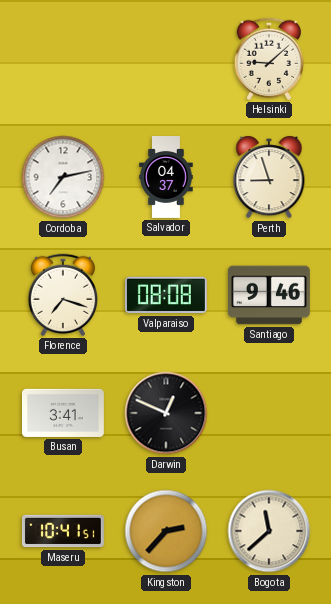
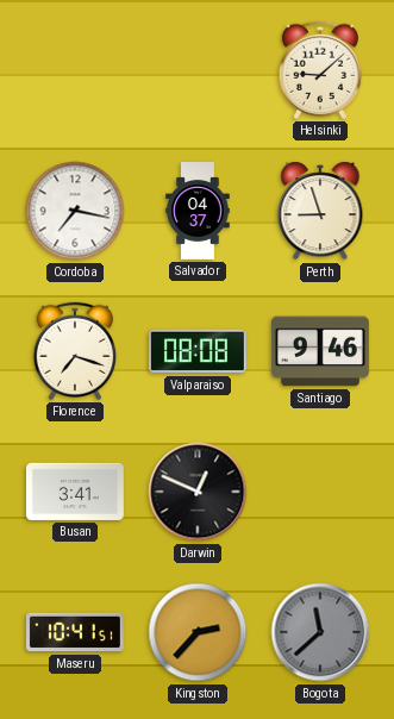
Cordoba: 7:13 -> 7:17 (75, 211)
Bogota dial: cream -> grey (320, 632)
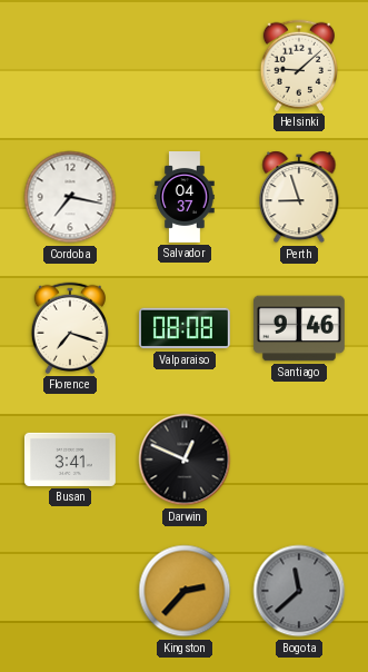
Maseru: 10:41 -> none (75, 632)
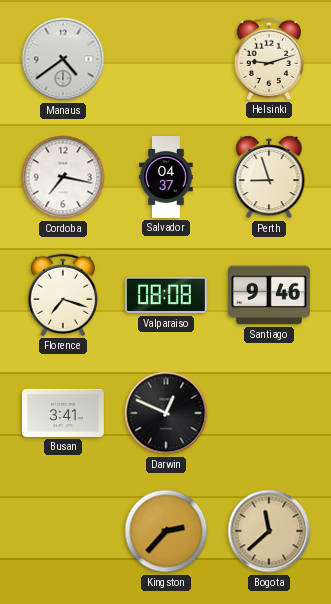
Manaus: none -> 4:39 (63, 59)
Helsinki: 9:08 -> 9:12 (268, 59)
Bogota dial: grey -> champagne (269, 531)
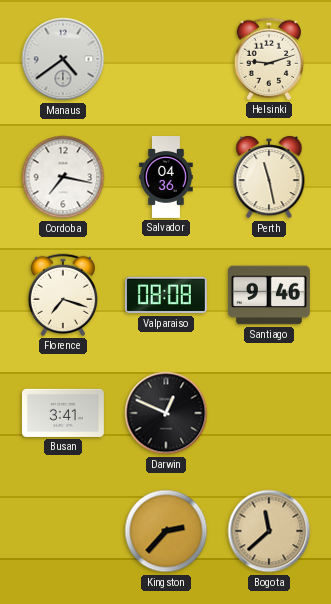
Salvador: 04:37 -> 04:36 (166, 178)
Perth: 8:57 -> 11:28 (269, 177)
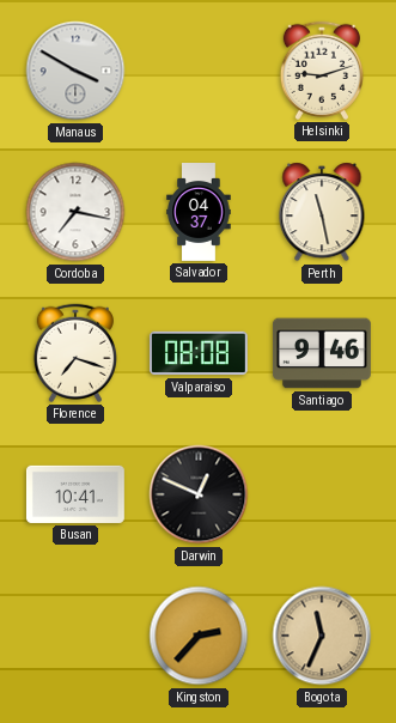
Manaus: 4:39 -> 3:50 (75, 71)
Salvador: 04:36 -> 04:37 (199, 213)
Busan: 3:41 -> 10:41 (75, 494)
Bogota: 11:38 -> 11:34 (322, 636)
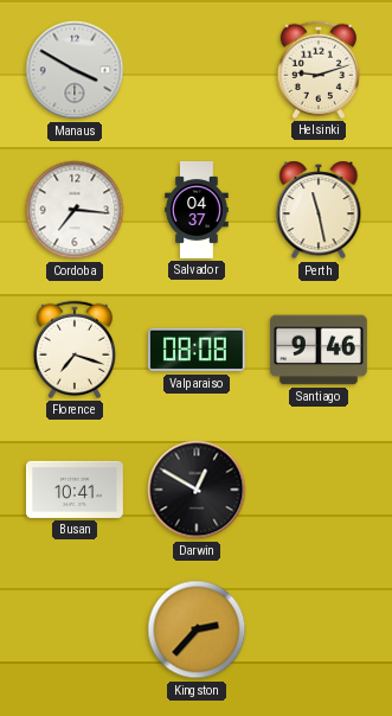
Cordoba: 7:17 -> 7:16 (75, 210)
Darwin: 12:49 -> 12:50 (197, 490)
Bogota: 11:34 -> none (322, 636)
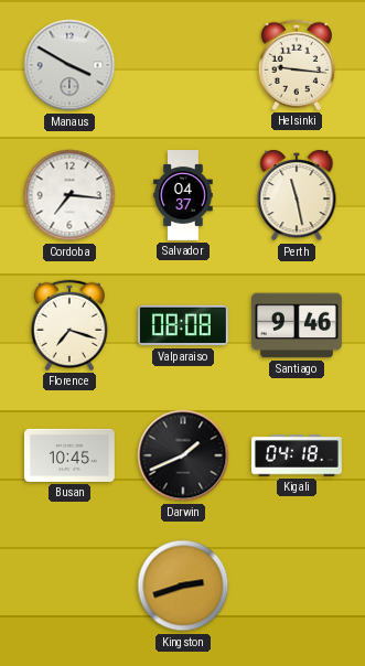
Helsinki: 9:12 -> 9:16 (296, 65)
Busan: 10:41 -> 10:45 (69, 455)
Darwin: 12:50 -> 1:41 (183, 455)
Kigali: none -> 04:18 (298, 455)
Kingston: 2:37 -> 2:42 (183, 586)
